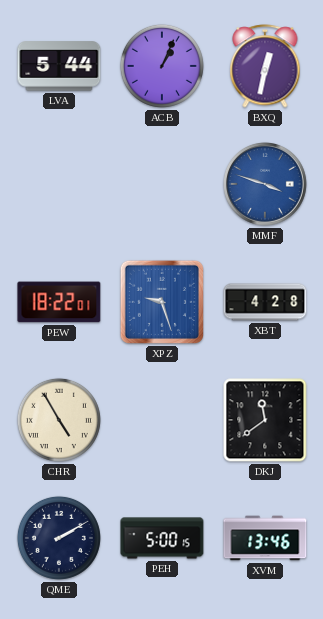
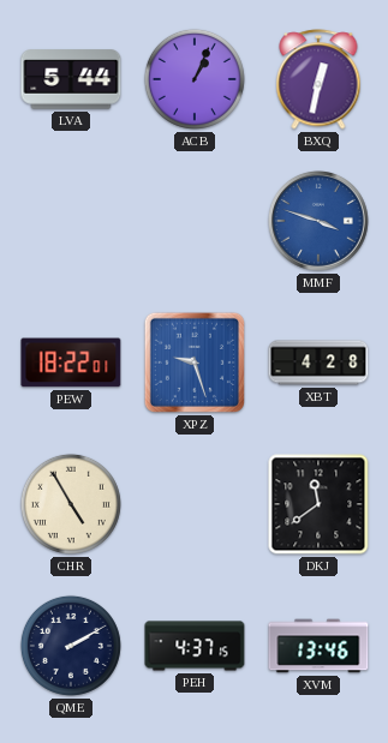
PEH: 5:00 -> 4:37 (195, 646)
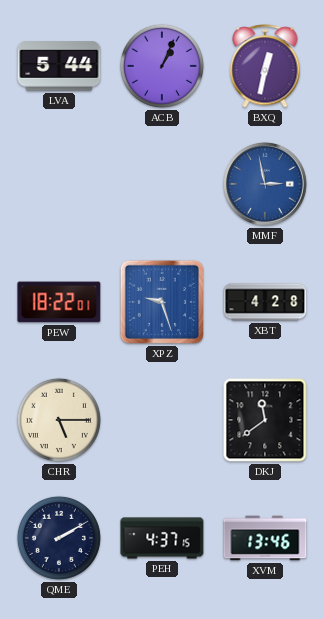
MMF: 3:48 -> 2:58 (265, 184)
CHR: 4:55 -> 5:15 (59, 420)
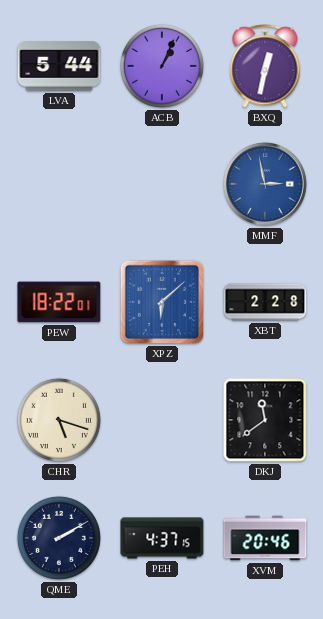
XPZ: 9:27 -> 6:08 (162, 302)
XBT: 4:28 -> 2:28 (265, 302)
CHR: 5:15 -> 5:18 (59, 420)
XVM: 13:46 -> 20:46 (265, 538)
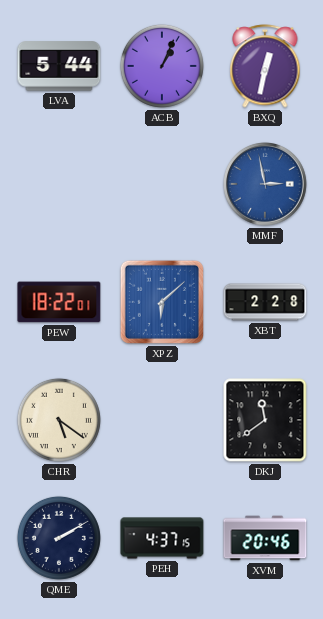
CHR: 5:18 -> 5:21 (59, 420)
